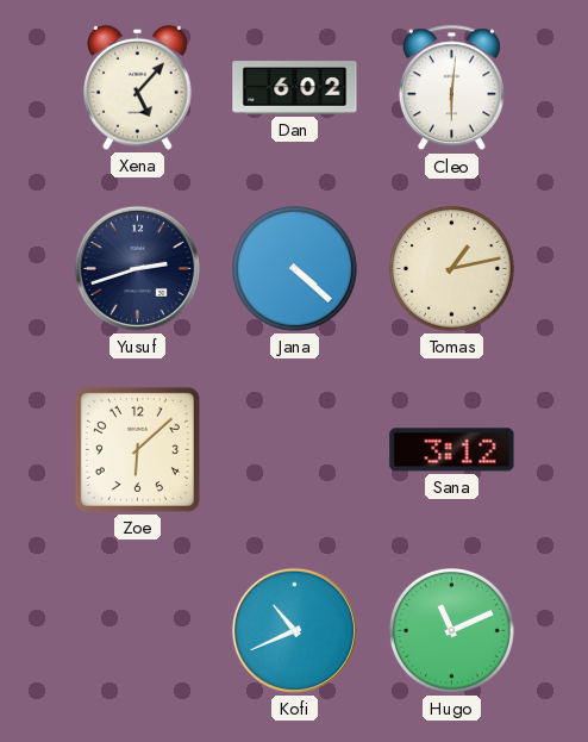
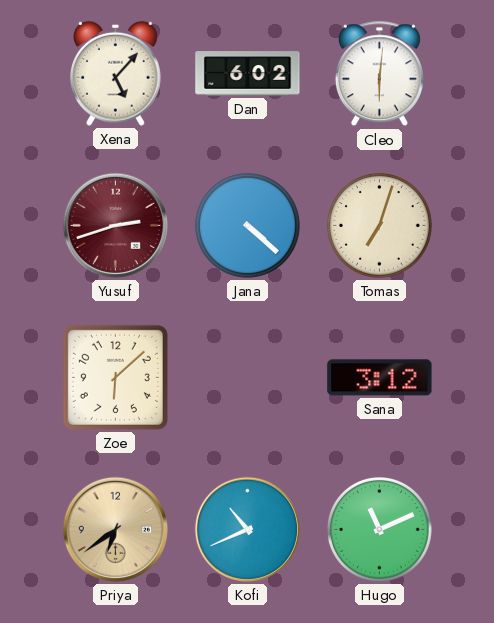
Yusuf dial: navy -> burgundy (115, 225)
Tomas: 1:13 -> 7:03 (379, 225)
Priya: none -> 6:39 (115, 529)
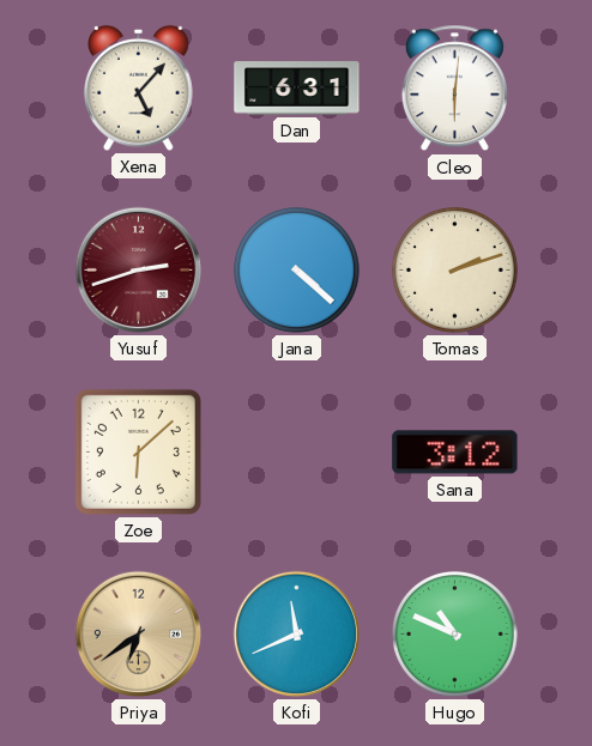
Dan: 6:02 -> 6:31 (297, 89)
Tomas: 7:03 -> 2:12 (454, 269)
Kofi: 10:41 -> 11:41 (296, 633)
Hugo: 11:11 -> 10:49 (454, 633)
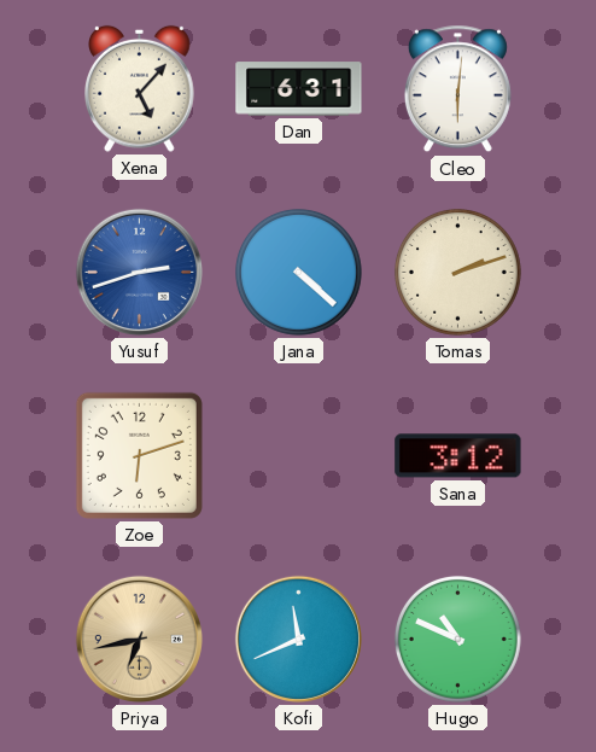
Yusuf dial: burgundy -> blue (139, 272)
Zoe: 6:08 -> 6:12 (139, 455)
Priya: 6:39 -> 6:43 (139, 639)
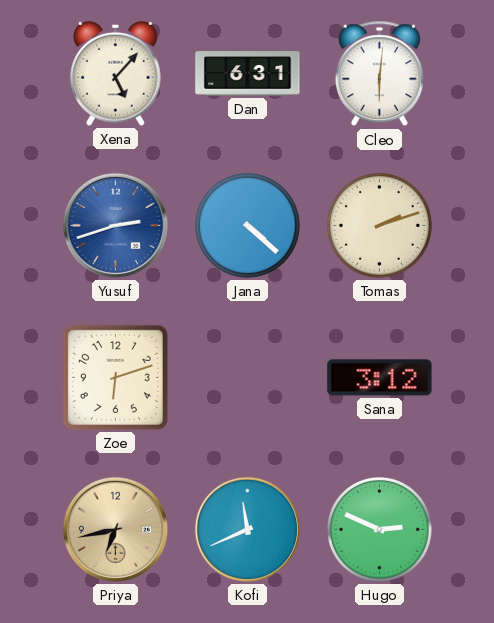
Hugo: 10:49 -> 2:49 (379, 529)
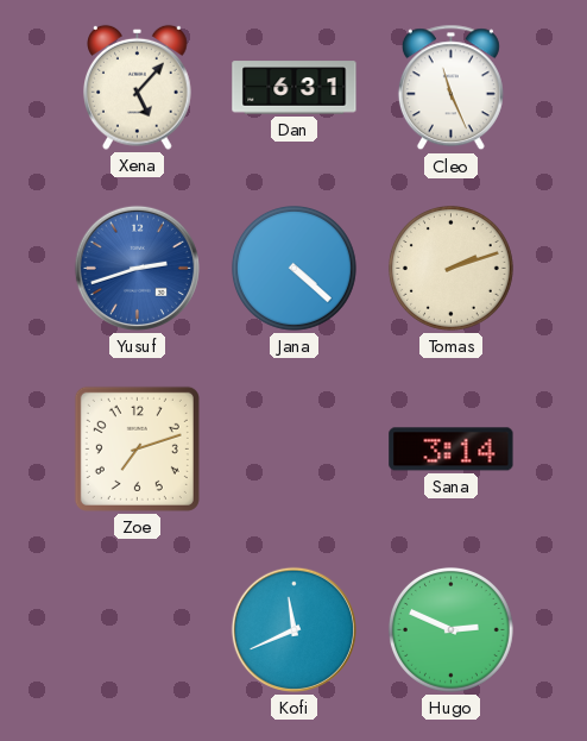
Cleo: 6:01 -> 11:26 (450, 88)
Zoe: 6:12 -> 7:12 (137, 448)
Sana: 3:12 -> 3:14 (452, 450)
Priya: 6:43 -> none (115, 529)
